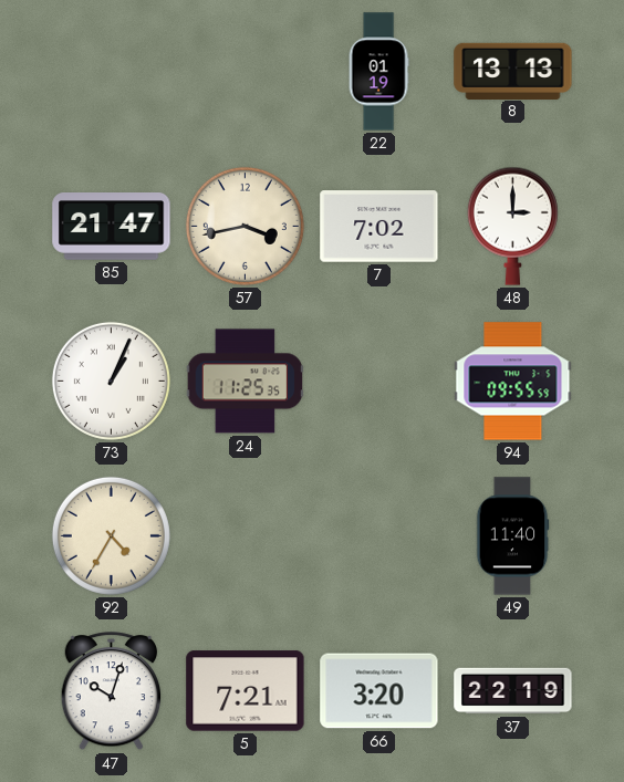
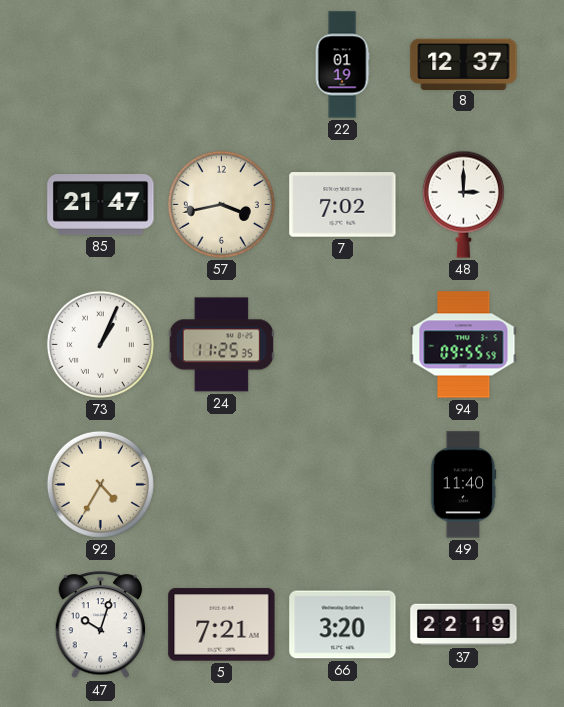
8: 13:13 -> 12:37 (464, 64)
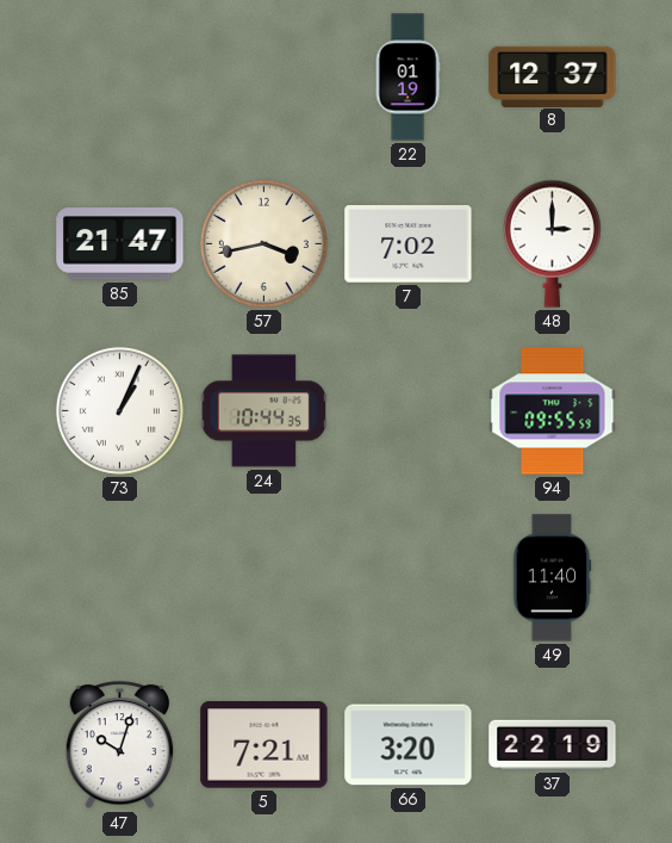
24: 11:25 -> 10:44 (265, 411)
92: 4:35 -> none (100, 484)
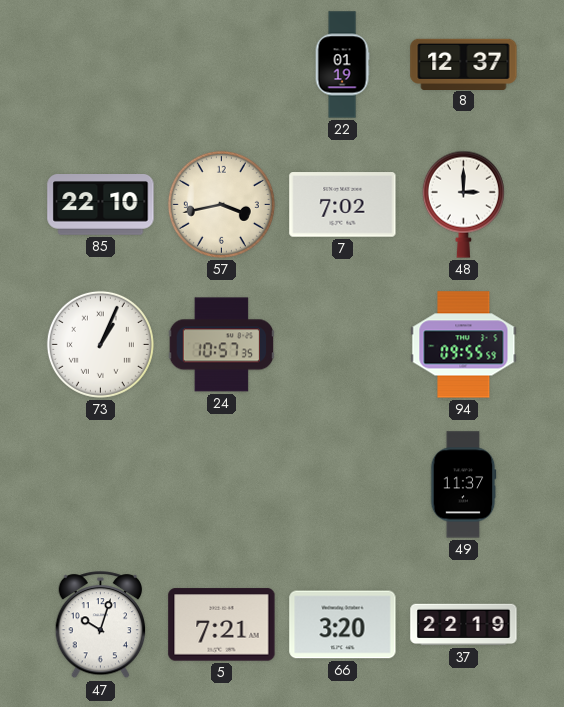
85: 21:47 -> 22:10 (101, 205)
24: 10:44 -> 10:57 (222, 345)
49: 11:40 -> 11:37 (463, 485)
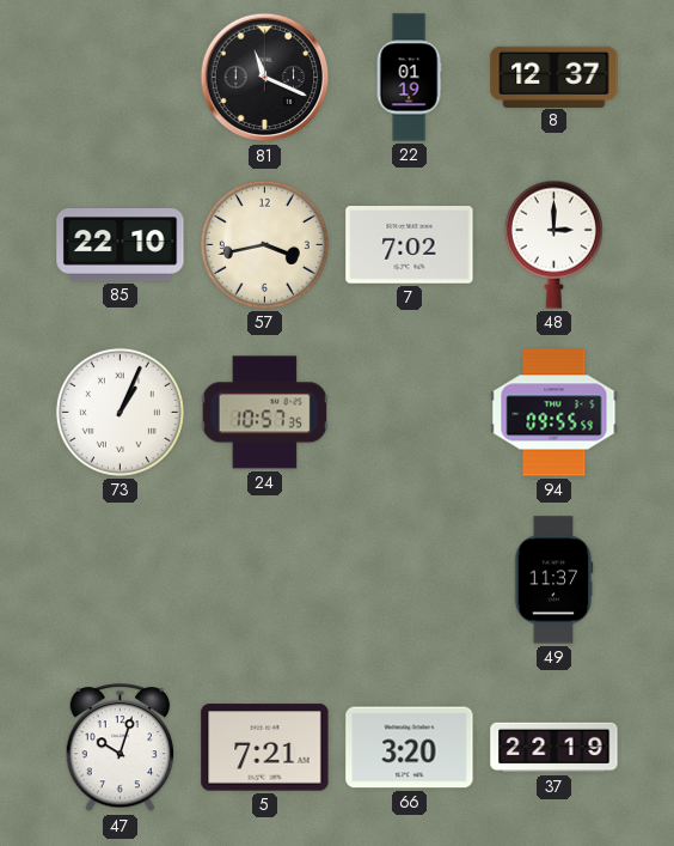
81: none -> 11:19 (265, 78)
